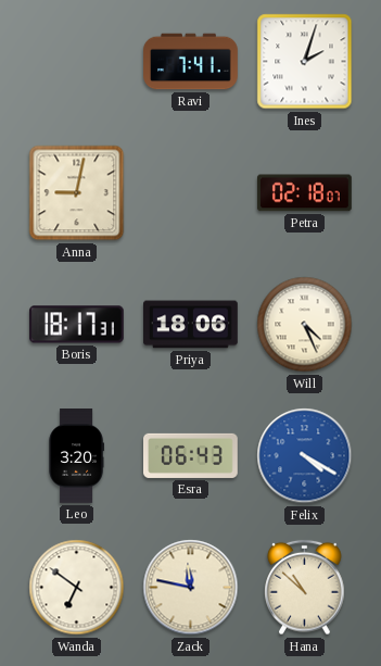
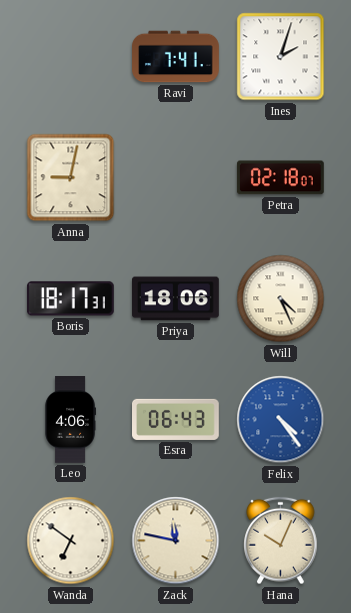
Leo: 3:20 -> 4:06 (70, 420)
Felix: 4:20 -> 4:24 (281, 420)
Hana: 10:52 -> 10:04 (281, 541)
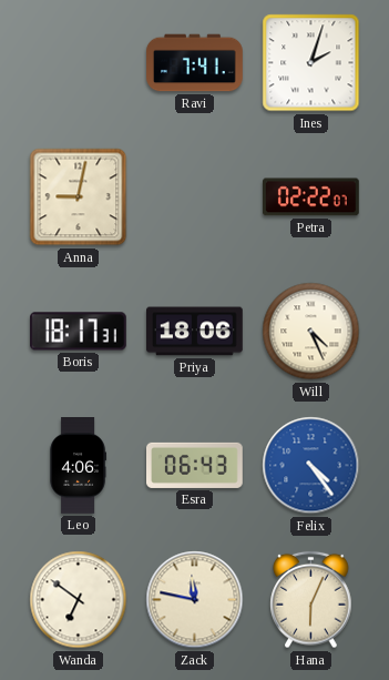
Petra: 02:18 -> 02:22 (310, 197)
Hana: 10:04 -> 6:04 (311, 600)
